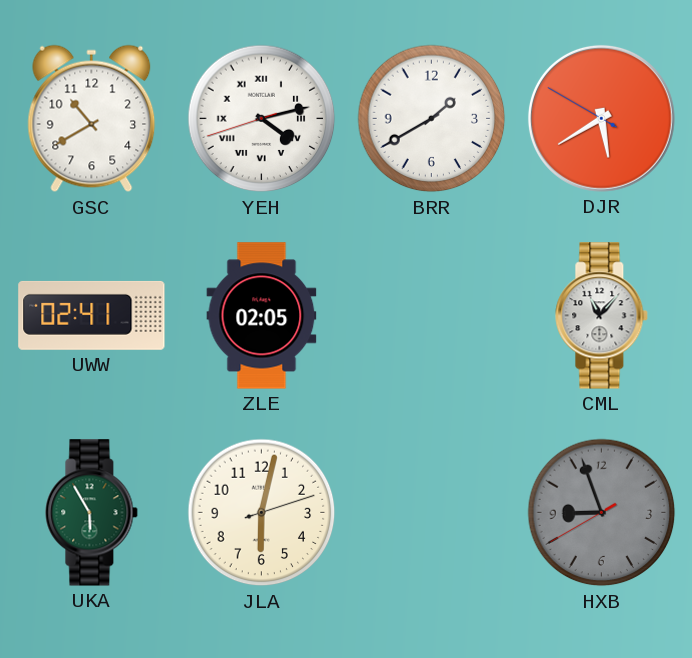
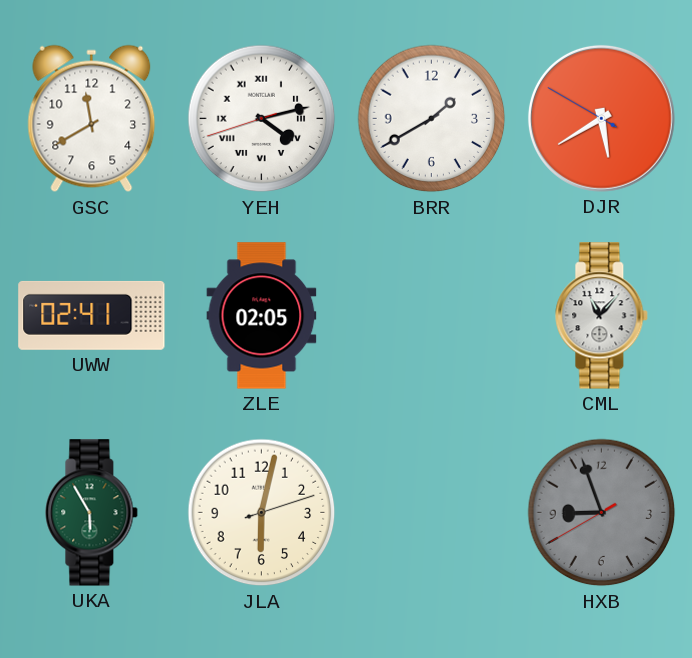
GSC: 10:40 -> 11:40 (92, 119)
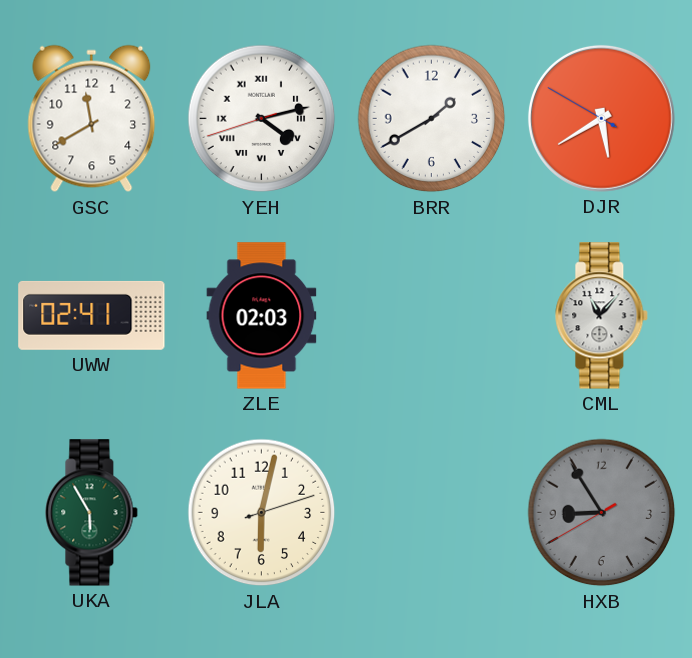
ZLE: 02:05 -> 02:03 (262, 316)
HXB: 8:56 -> 8:54 (602, 513)
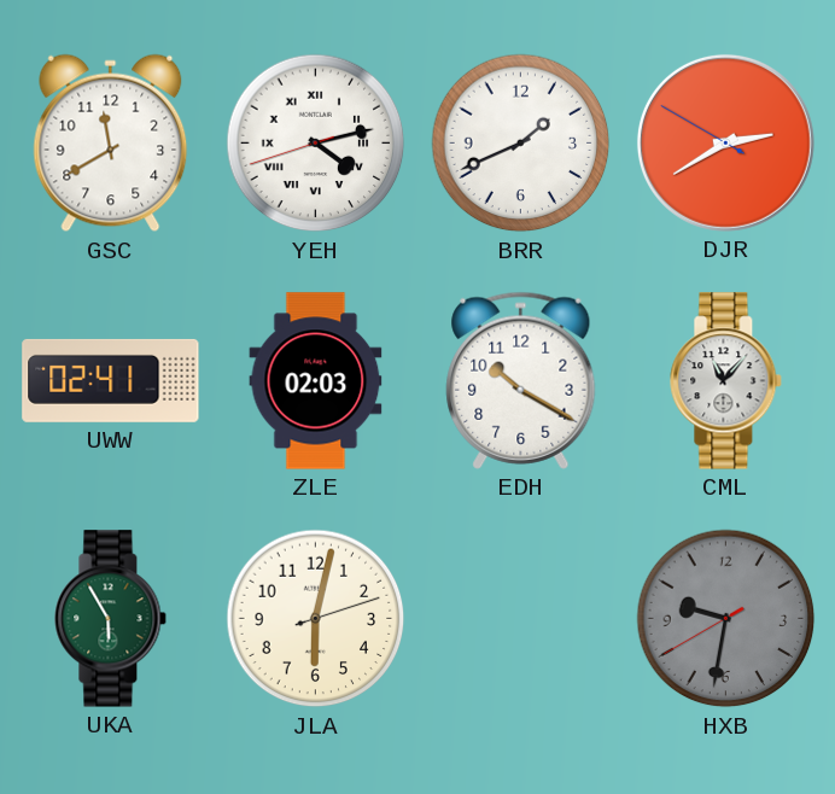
BRR: 1:40 -> 1:41 (521, 144)
DJR: 5:39 -> 2:39 (725, 142)
EDH: none -> 10:20 (521, 380)
HXB: 8:54 -> 9:31 (726, 619)
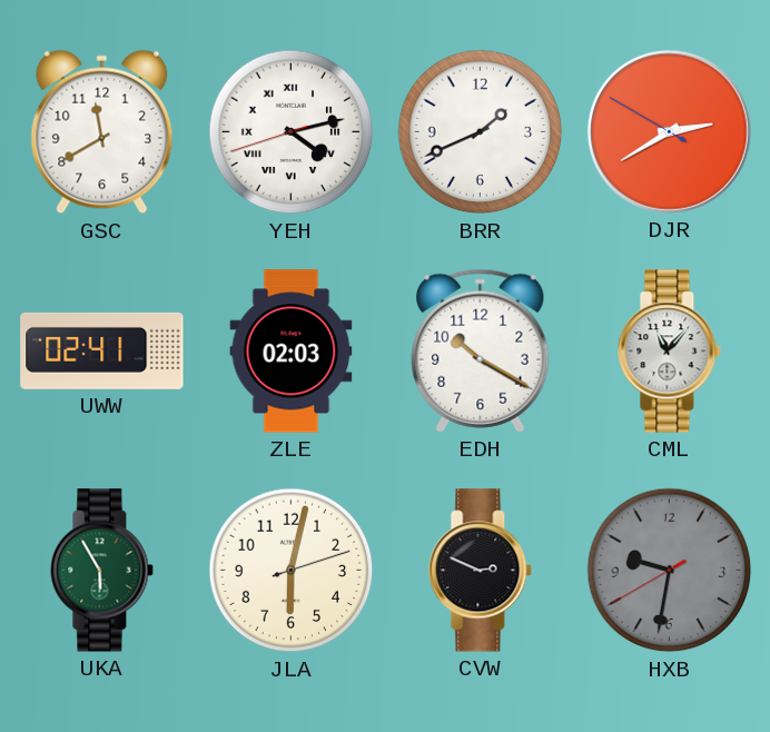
CVW: none -> 2:49 (481, 571)
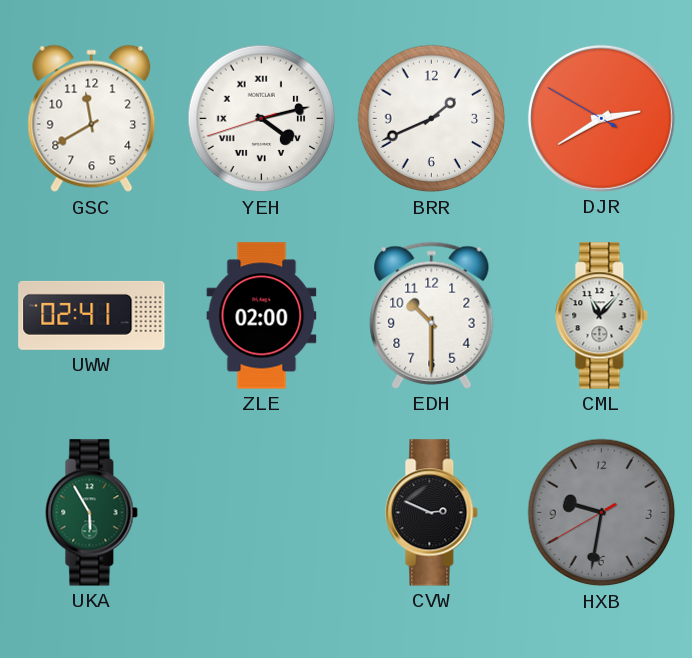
ZLE: 02:03 -> 02:00 (262, 316)
EDH: 10:20 -> 10:30 (432, 315)
JLA: 6:02 -> none (292, 571)
